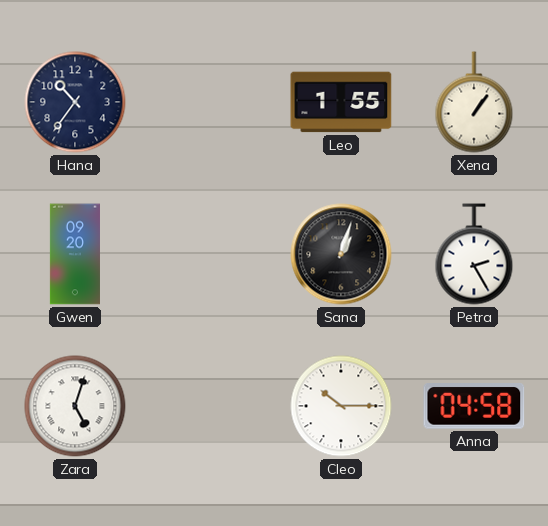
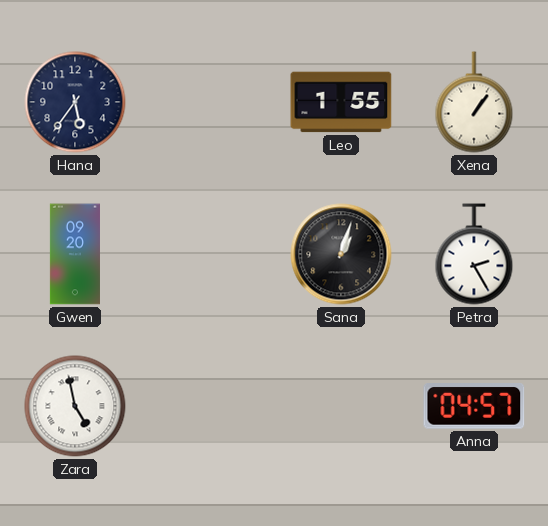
Hana: 10:36 -> 5:36 (75, 102)
Zara: 5:03 -> 4:58 (75, 406)
Cleo: 10:15 -> none (341, 406)
Anna: 04:58 -> 04:57 (474, 406)
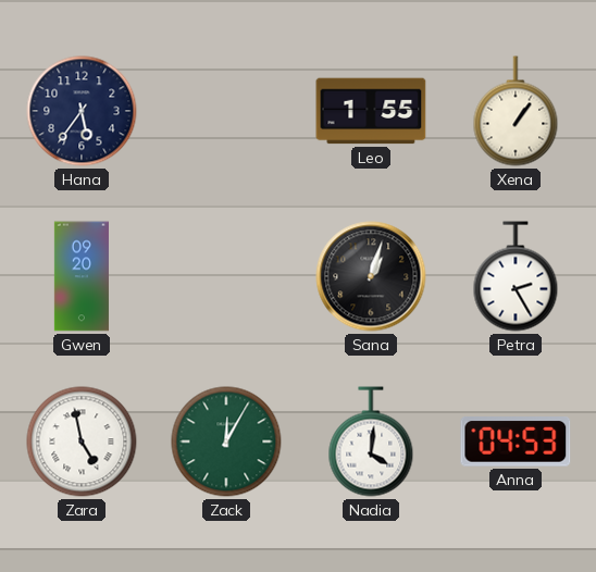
Zack: none -> 12:05 (226, 442)
Nadia: none -> 4:01 (371, 442)
Anna: 04:57 -> 04:53 (516, 442)
